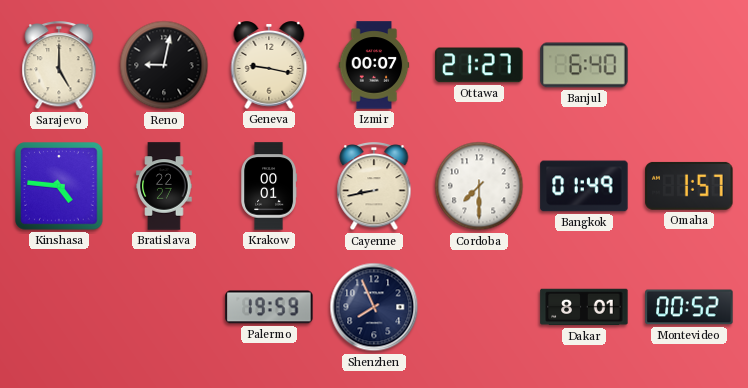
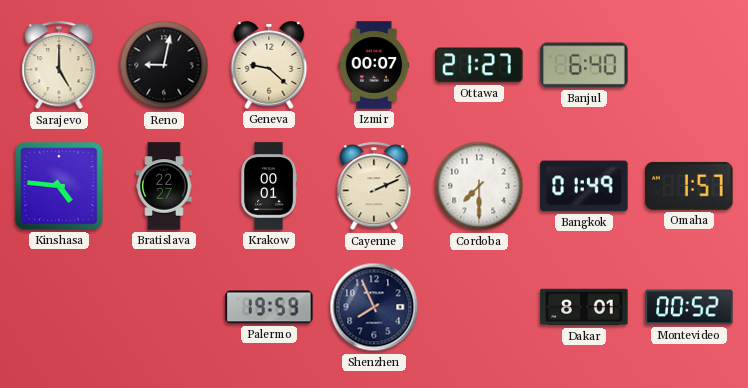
Geneva: 9:17 -> 9:22 (269, 65)
Cayenne: 8:43 -> 2:11 (374, 187)
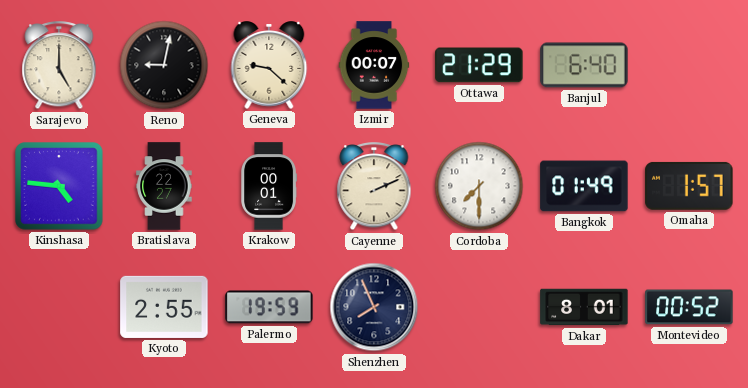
Ottawa: 21:27 -> 21:29 (479, 65)
Kyoto: none -> 2:55 (164, 307)
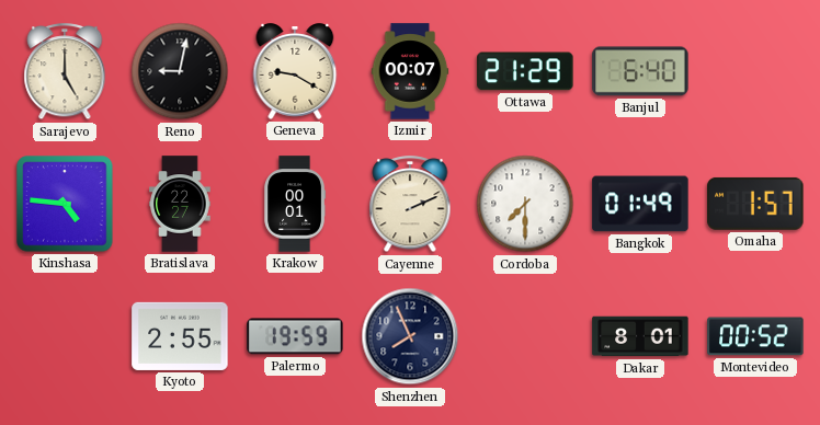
Geneva: 9:22 -> 9:20 (295, 71)
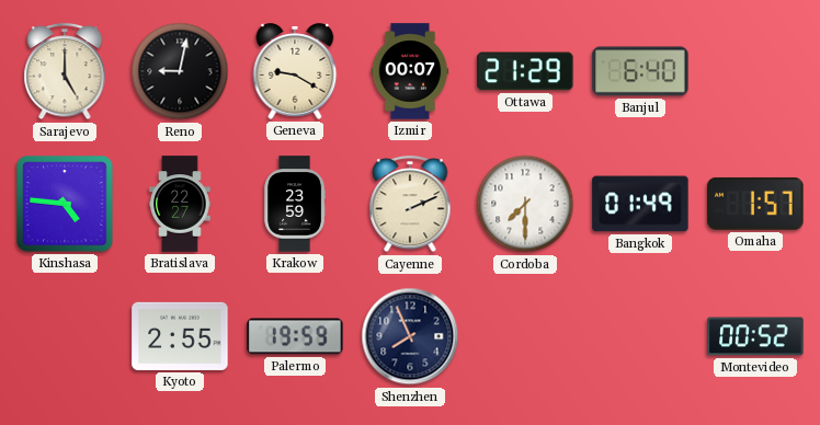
Krakow: 00:01 -> 23:59 (295, 204)
Dakar: 8:01 -> none (640, 336)
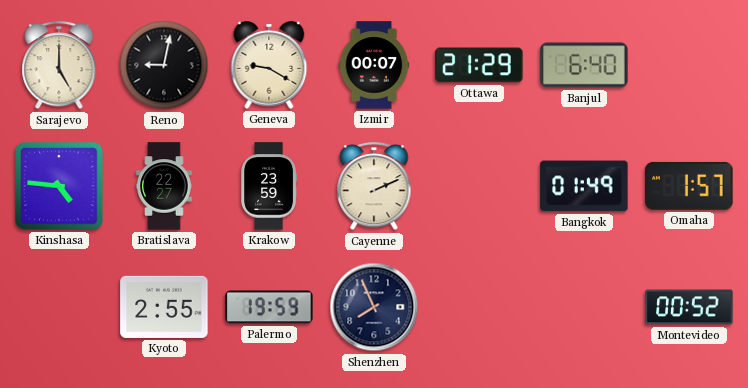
Cordoba: 7:30 -> none (525, 204)
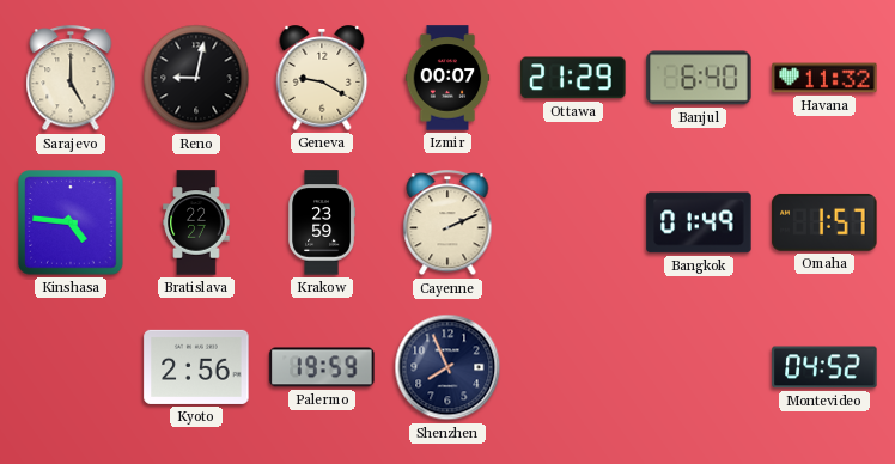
Havana: none -> 11:32 (824, 78)
Kyoto: 2:55 -> 2:56 (196, 367)
Montevideo: 00:52 -> 04:52 (824, 367)
